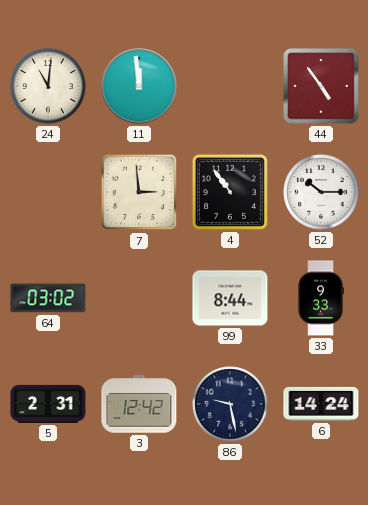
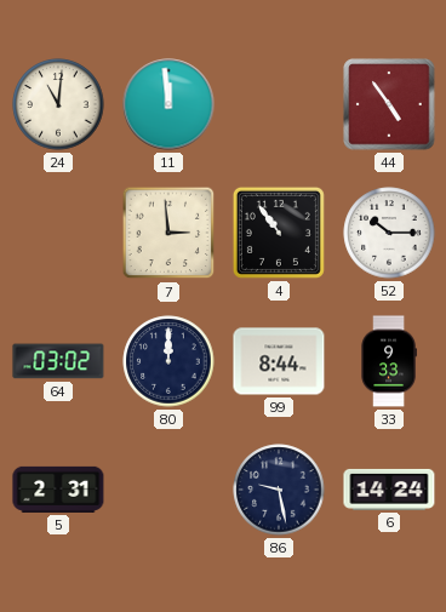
80: none -> 12:00 (168, 361)
3: 12:42 -> none (139, 404)
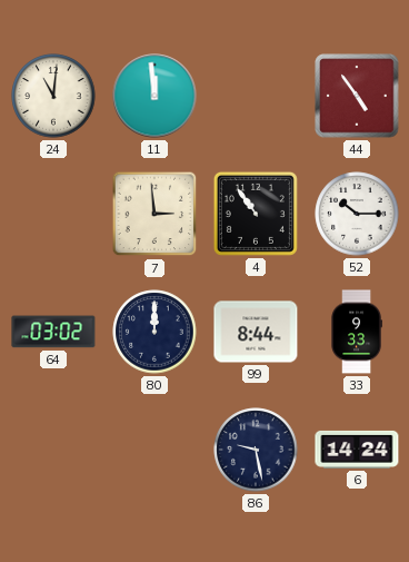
5: 2:31 -> none (58, 490)
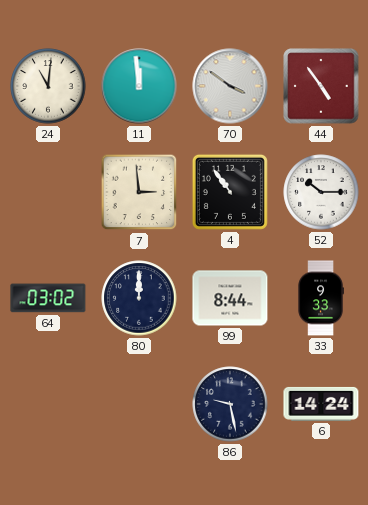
70: none -> 3:51 (230, 86)
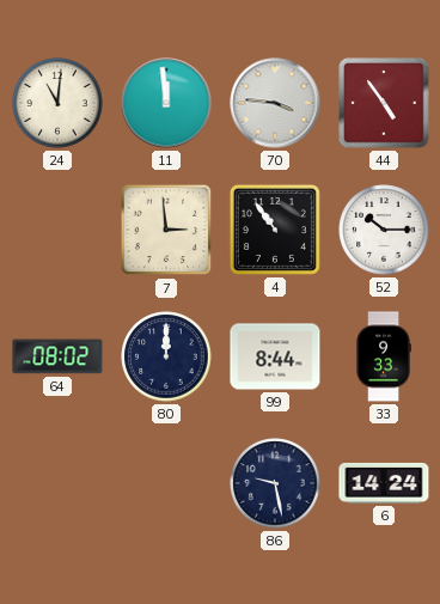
70: 3:51 -> 3:46 (275, 103)
64: 03:02 -> 08:02 (57, 356)
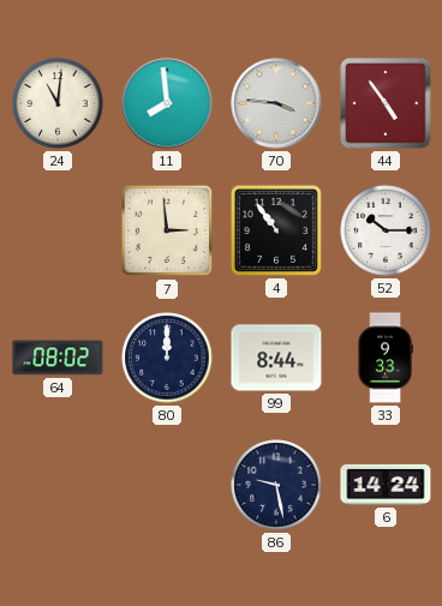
11: 11:59 -> 7:59 (167, 103)
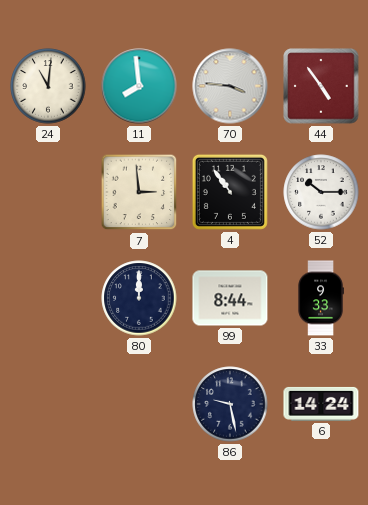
64: 08:02 -> none (58, 358)
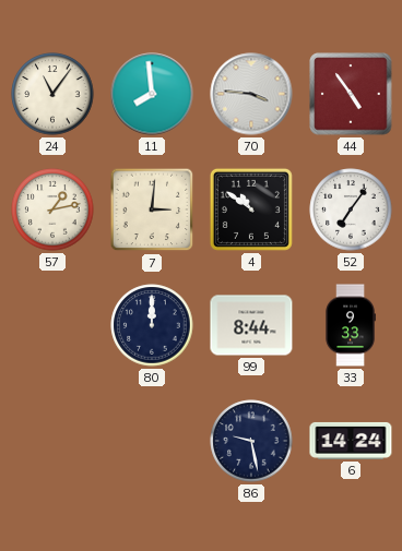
24: 11:01 -> 11:06 (52, 94)
57: none -> 1:13 (52, 209)
7: 2:59 -> 3:01 (152, 209)
4: 10:54 -> 10:51 (251, 209)
52: 10:15 -> 7:06 (351, 209)
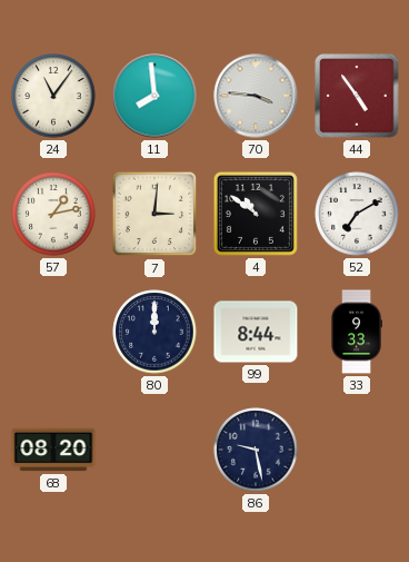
52: 7:06 -> 7:10 (357, 214)
68: none -> 08:20 (53, 450)
6: 14:24 -> none (351, 441)
